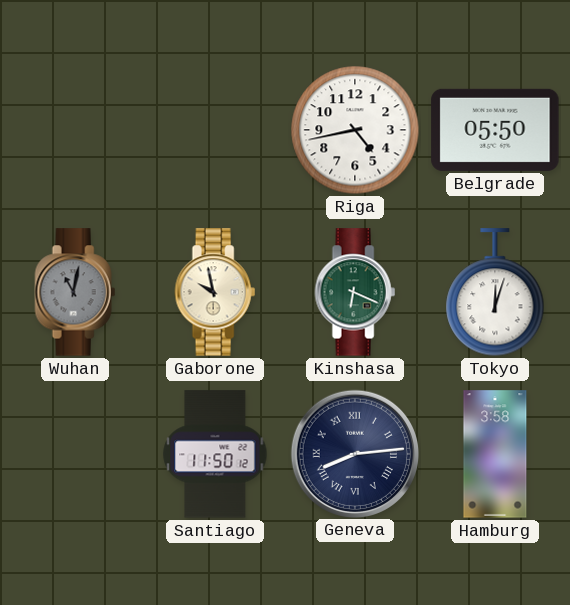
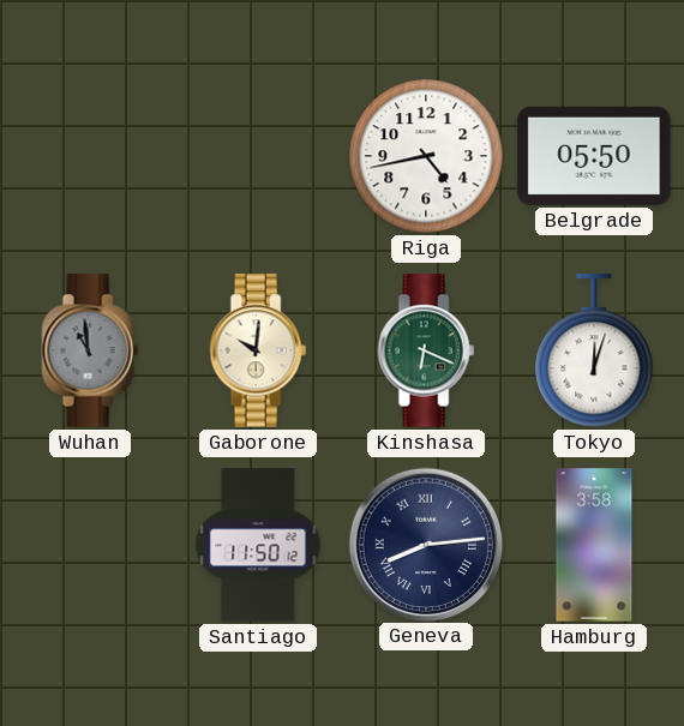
Wuhan: 11:02 -> 10:59 (90, 350)
Gaborone: 9:58 -> 10:01 (258, 350)
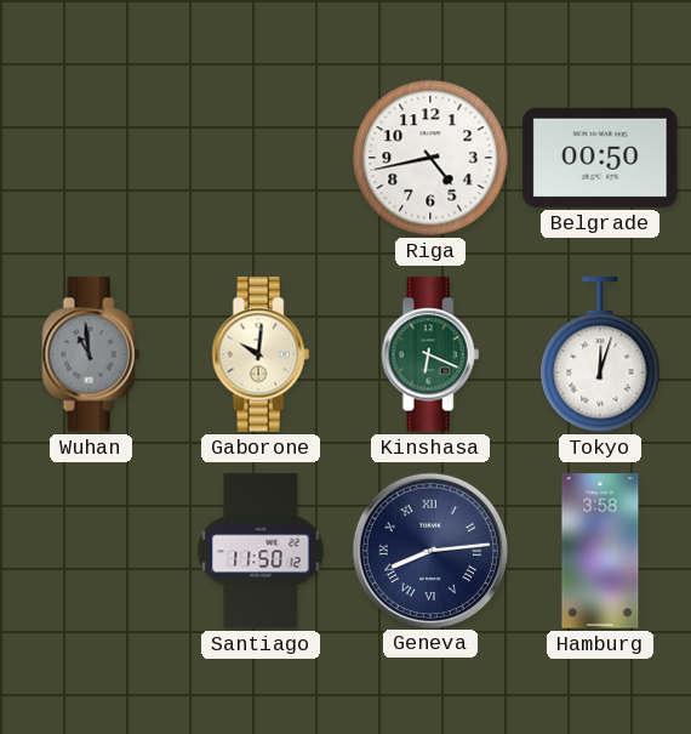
Belgrade: 05:50 -> 00:50 (600, 158)
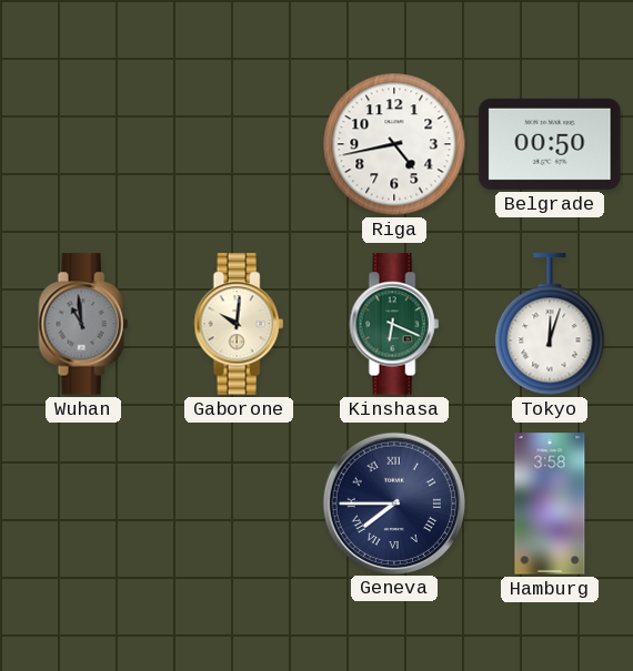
Santiago: 11:50 -> none (261, 551)
Geneva: 8:14 -> 7:45 (393, 502)
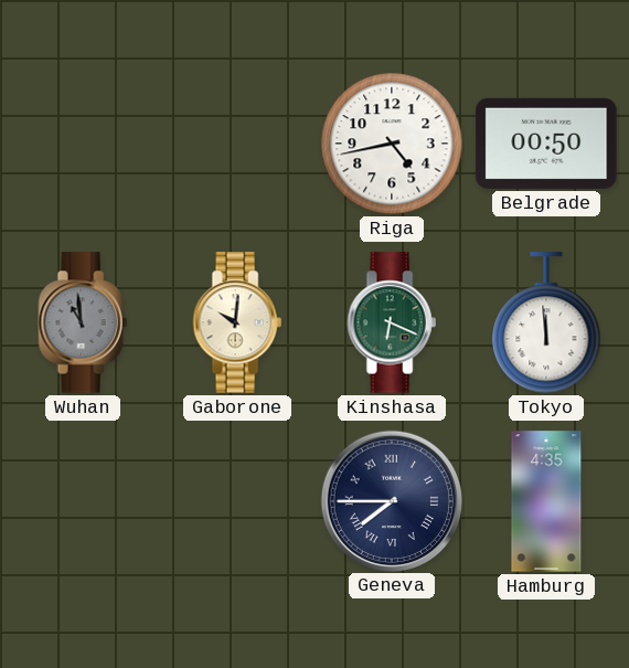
Tokyo: 12:03 -> 11:59 (546, 324)
Hamburg: 3:58 -> 4:35 (546, 501)
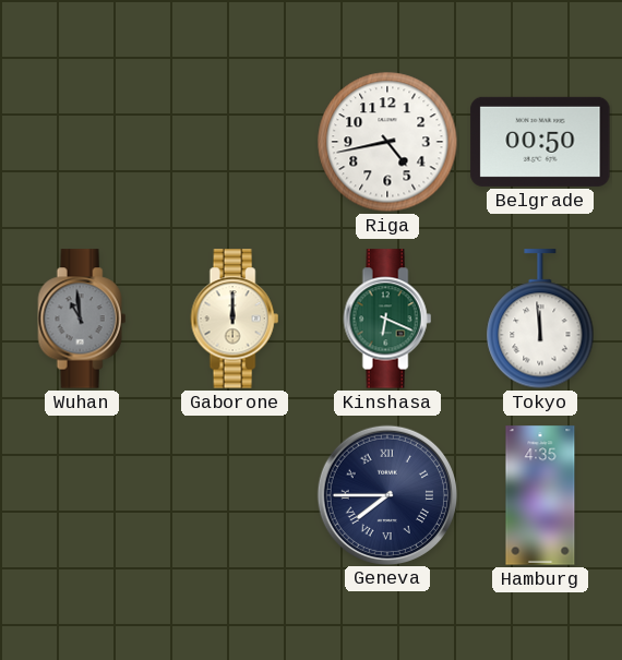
Gaborone: 10:01 -> 12:00 (235, 319)
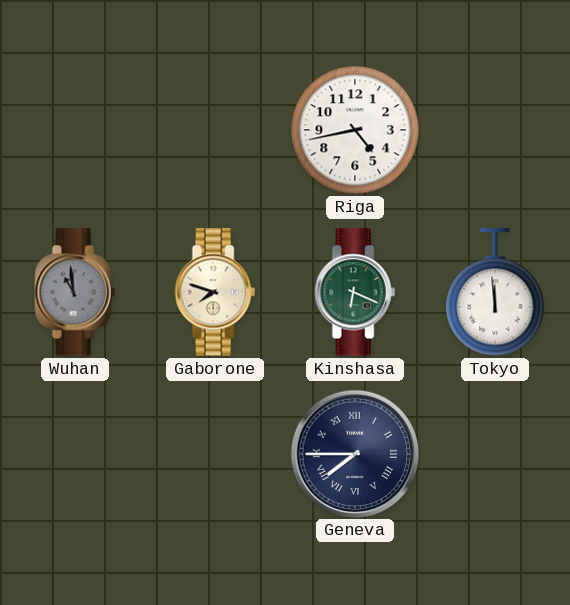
Belgrade: 00:50 -> none (540, 142)
Gaborone: 12:00 -> 7:48 (215, 292)
Hamburg: 4:35 -> none (540, 495)
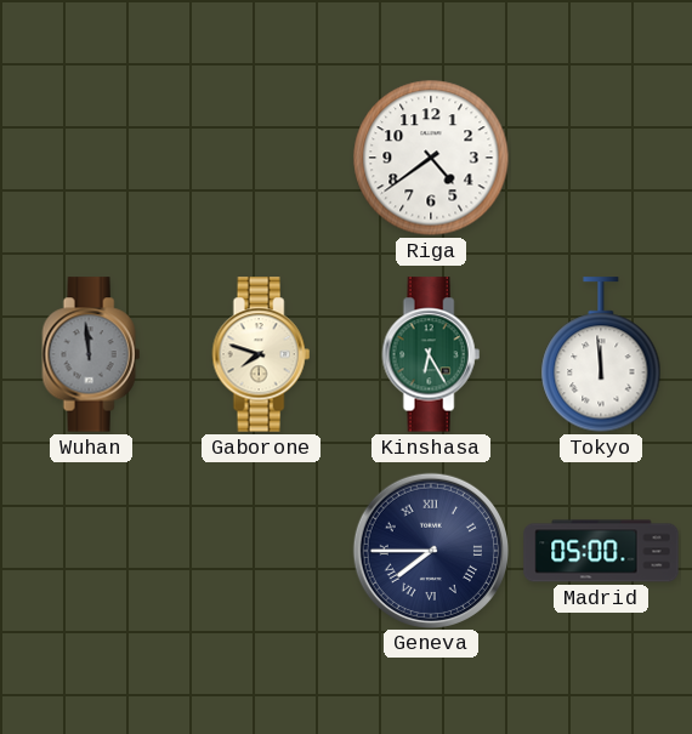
Riga: 4:43 -> 4:39 (431, 158)
Wuhan: 10:59 -> 11:59 (91, 354)
Kinshasa: 6:19 -> 6:25 (431, 354)
Madrid: none -> 05:00 (601, 551)
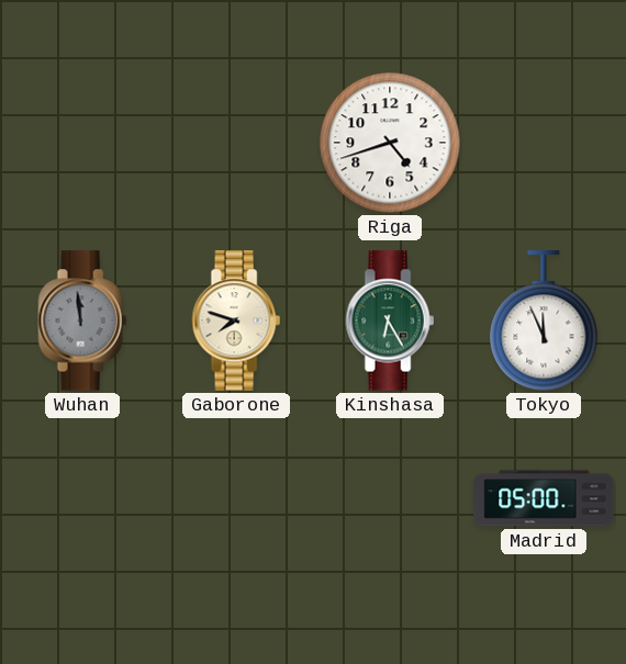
Riga: 4:39 -> 4:42 (390, 143)
Tokyo: 11:59 -> 11:56 (544, 322)
Geneva: 7:45 -> none (430, 550)
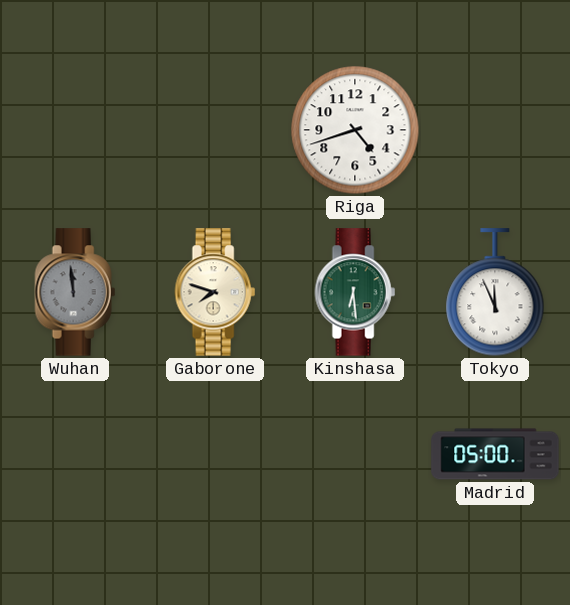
Kinshasa: 6:25 -> 6:29 (355, 292)
